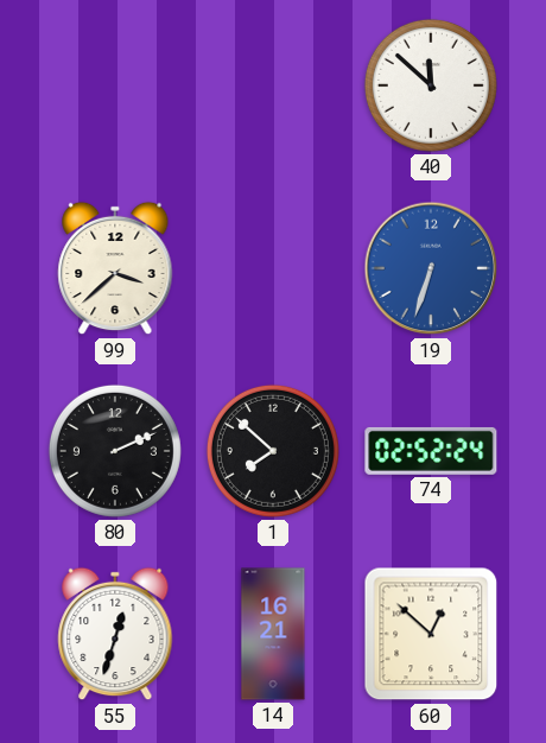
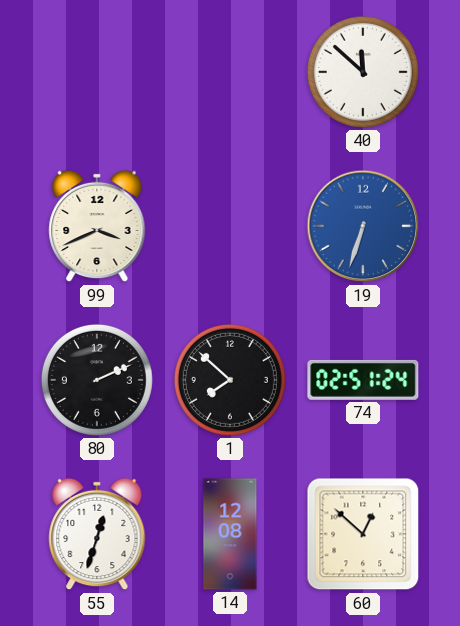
99: 3:38 -> 3:41 (97, 226)
74: 02:52 -> 02:51 (363, 380)
14: 16:21 -> 12:08 (230, 534)
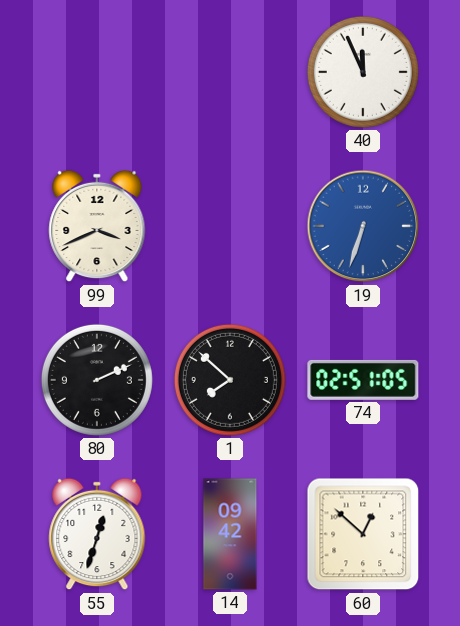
40: 11:52 -> 11:56 (363, 72)
74: 02:51:24 -> 02:51:05 (363, 380)
14: 12:08 -> 09:42 (230, 534)
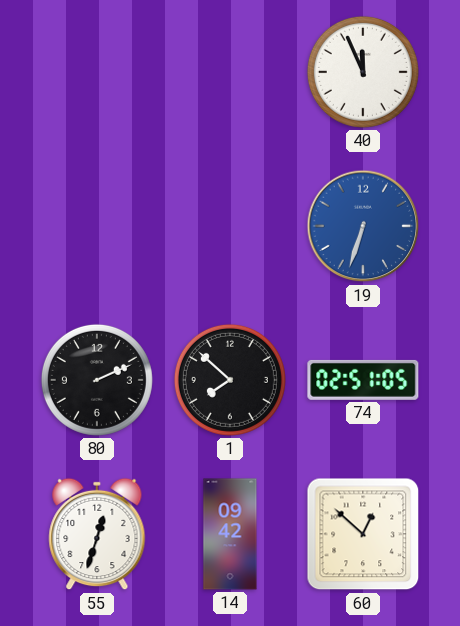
99: 3:41 -> none (97, 226)
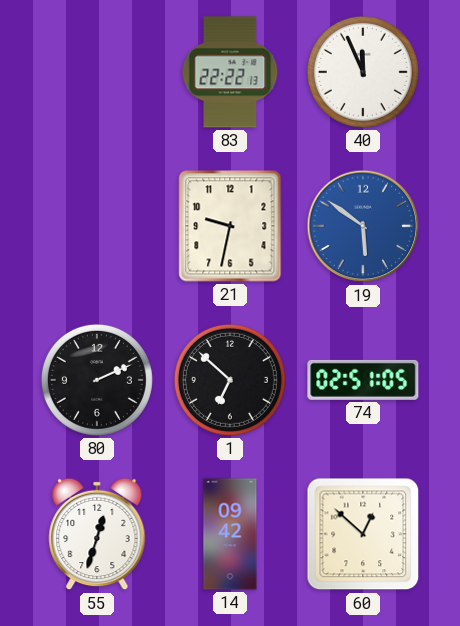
83: none -> 22:22 (230, 72)
21: none -> 9:32 (230, 226)
19: 6:33 -> 5:51 (363, 226)
1: 7:52 -> 6:52 (230, 380)
